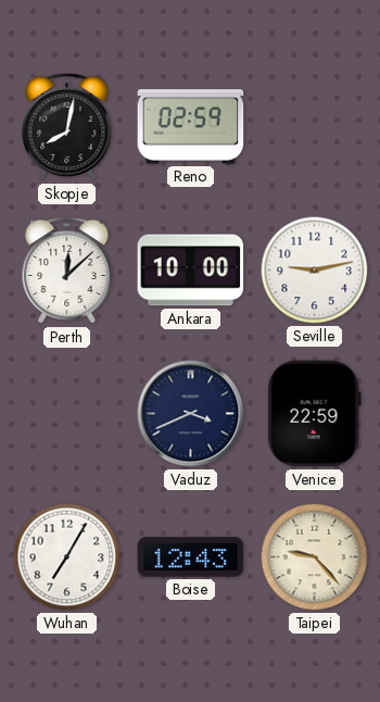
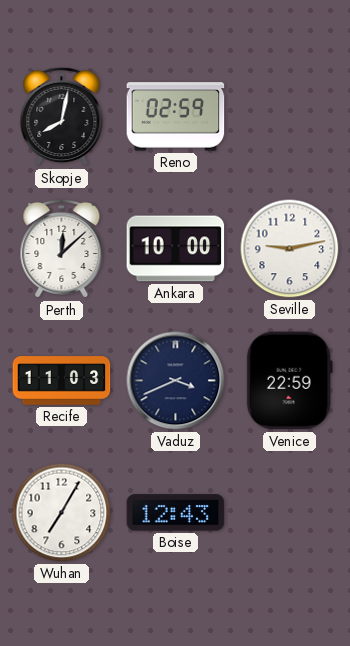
Recife: none -> 11:03 (62, 381)
Taipei: 9:23 -> none (315, 557)
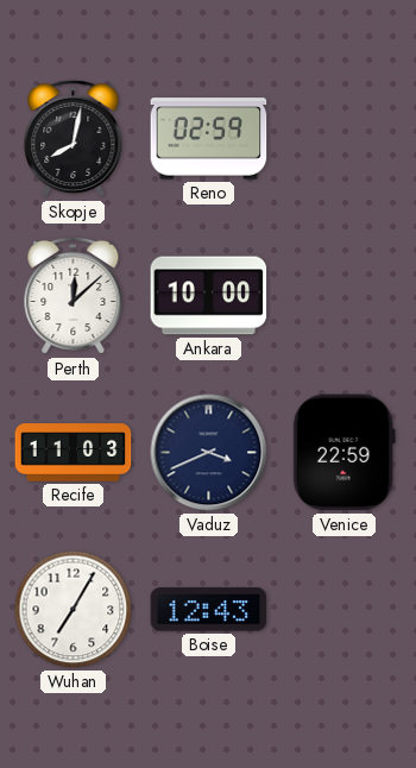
Seville: 9:13 -> none (290, 249)
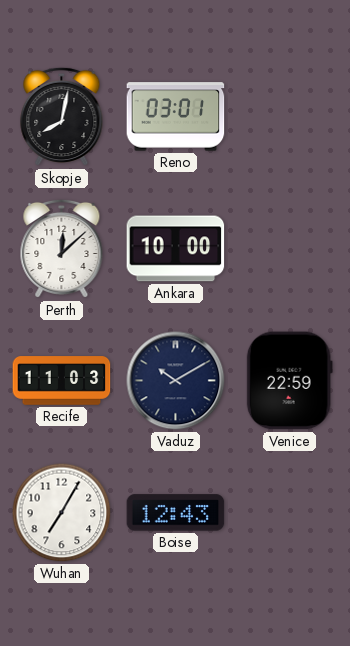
Reno: 02:59 -> 03:01 (176, 117)
Vaduz: 3:41 -> 10:10 (176, 381)
